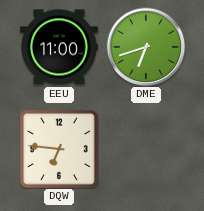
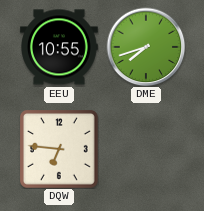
EEU: 11:00 -> 10:55 (60, 47)
DME: 6:42 -> 7:42 (146, 47)
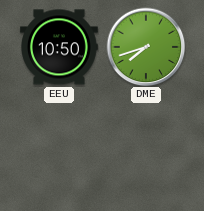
EEU: 10:55 -> 10:50 (60, 47)
DQW: 6:46 -> none (60, 150)
